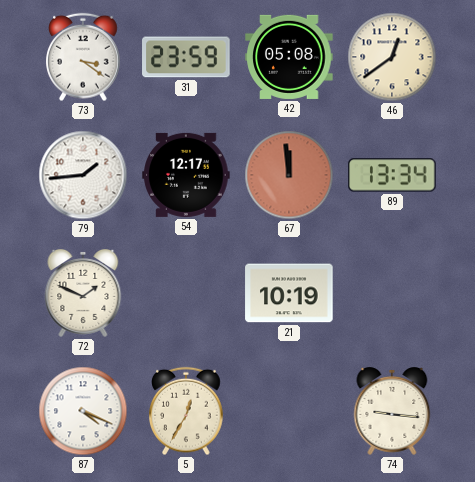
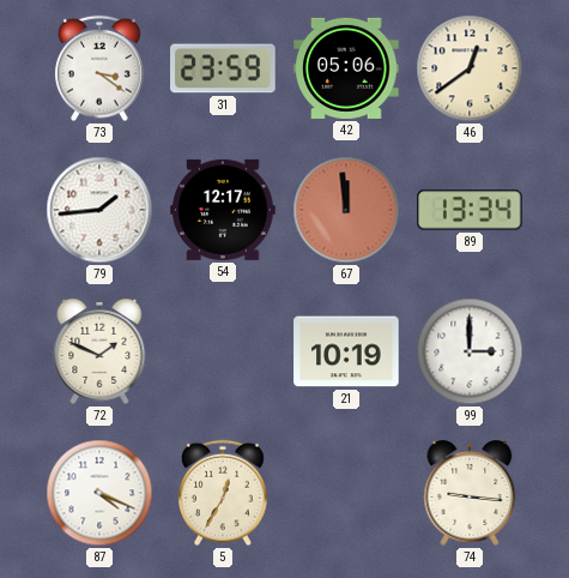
42: 05:08 -> 05:06 (346, 68)
99: none -> 3:00 (470, 351)
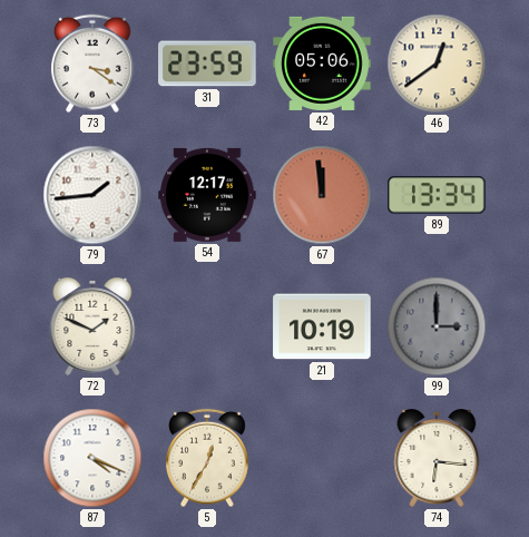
99 dial: white -> grey (437, 326)
74: 9:16 -> 6:16 (437, 459)
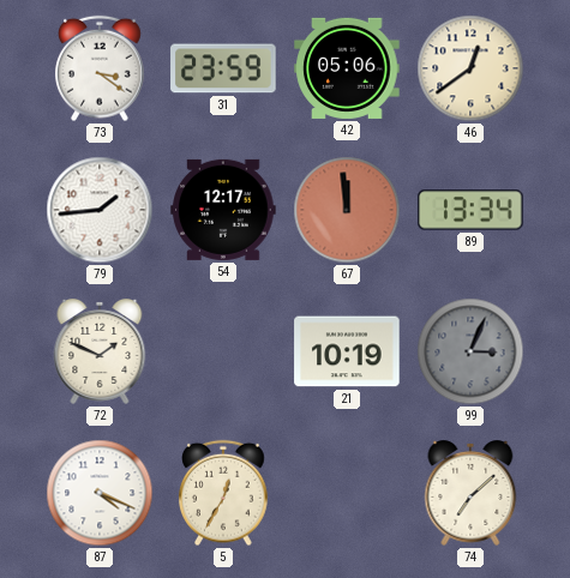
99: 3:00 -> 3:04 (470, 351)
74: 6:16 -> 7:08 (470, 494)
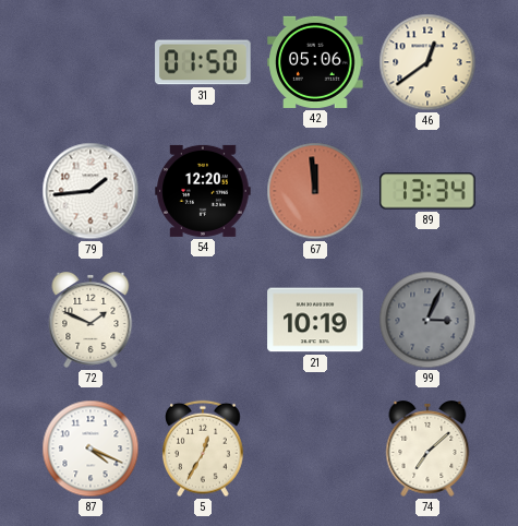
73: 3:21 -> none (101, 68)
31: 23:59 -> 01:50 (203, 62)
54: 12:17 -> 12:20 (203, 191)
